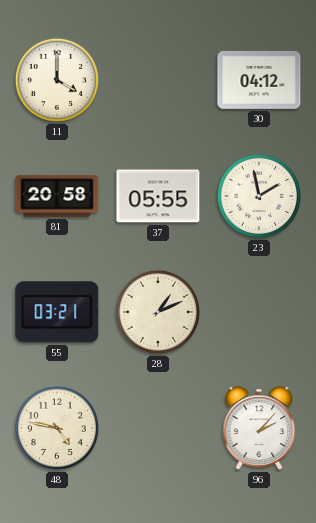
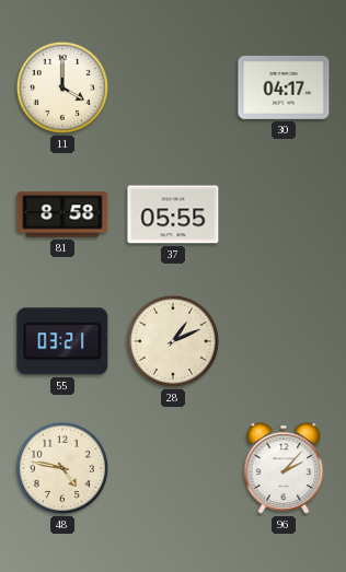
30: 04:12 -> 04:17 (284, 87)
81: 20:58 -> 8:58 (62, 214)
23: 1:58 -> none (259, 196)
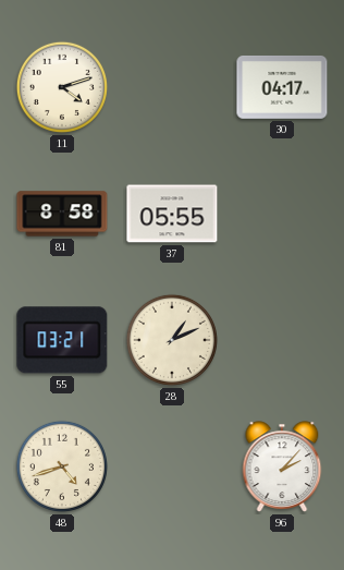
11: 4:00 -> 4:12 (62, 87)
48: 4:47 -> 4:42 (62, 466)
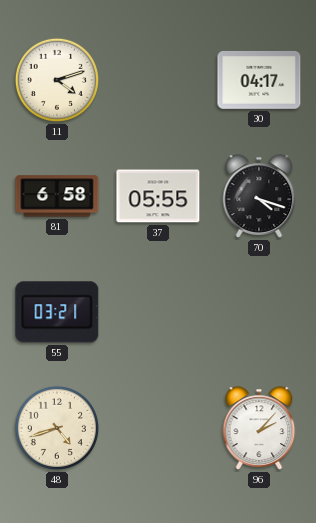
81: 8:58 -> 6:58 (57, 196)
70: none -> 4:18 (259, 196)
28: 1:11 -> none (172, 340)
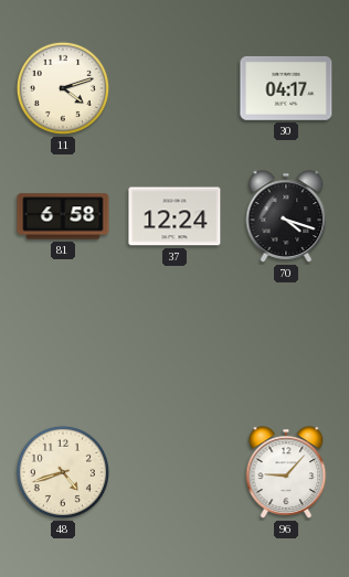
37: 05:55 -> 12:24 (174, 216)
55: 03:21 -> none (57, 312)
96: 2:07 -> 9:07 (286, 472)
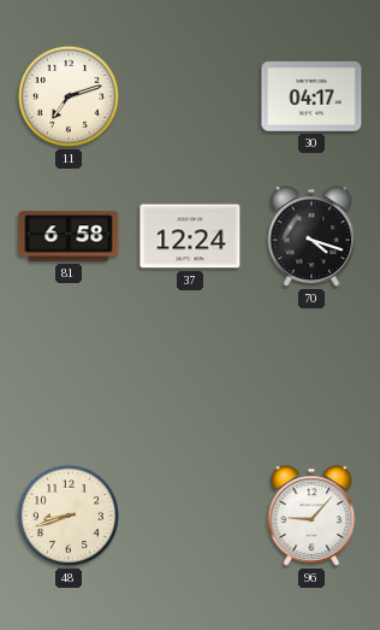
11: 4:12 -> 7:12 (69, 96)
48: 4:42 -> 8:42 (69, 516)
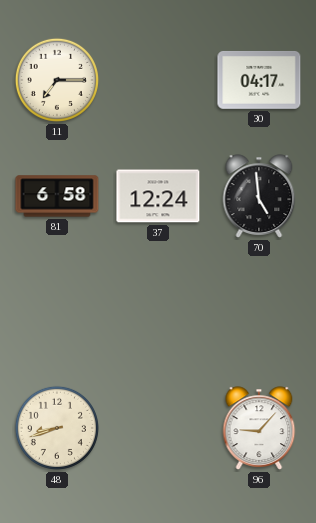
11: 7:12 -> 7:15 (57, 80)
70: 4:18 -> 4:59 (259, 196)
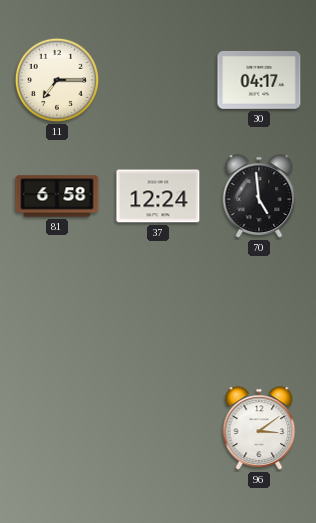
48: 8:42 -> none (57, 428)
96: 9:07 -> 3:09 (259, 428)
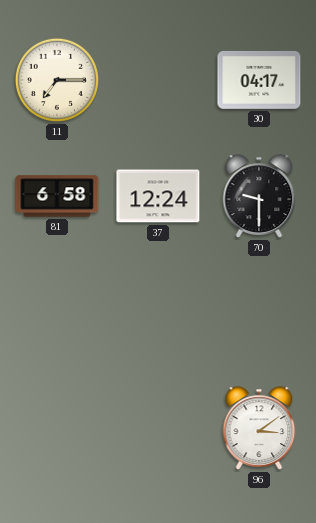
70: 4:59 -> 9:30 (259, 196)
